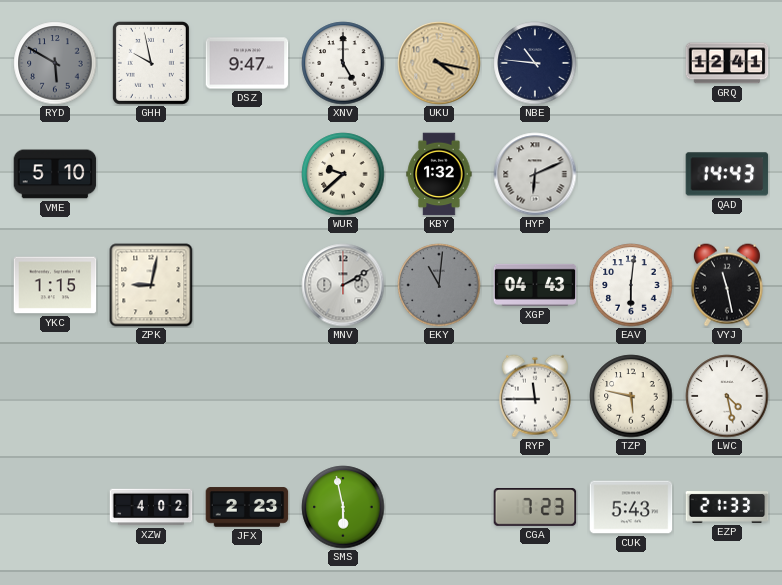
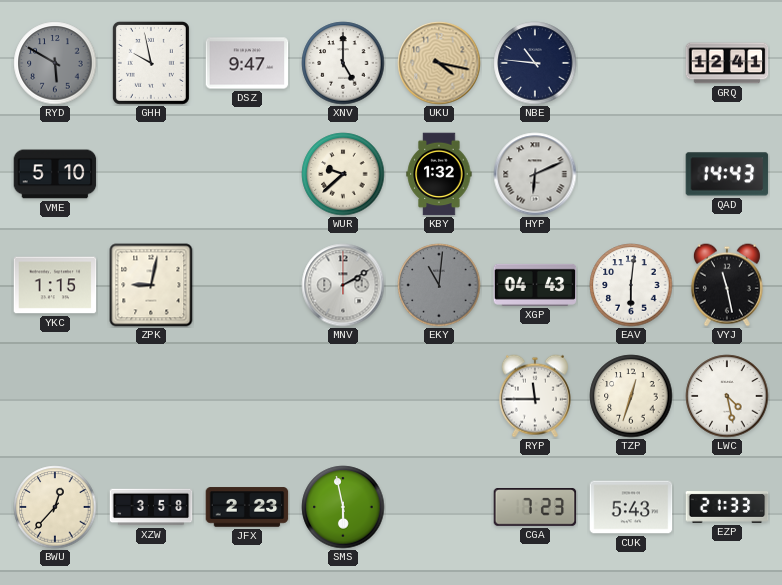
TZP: 5:47 -> 12:33 (631, 396)
BWU: none -> 12:37 (55, 507)
XZW: 4:02 -> 3:58 (151, 507)
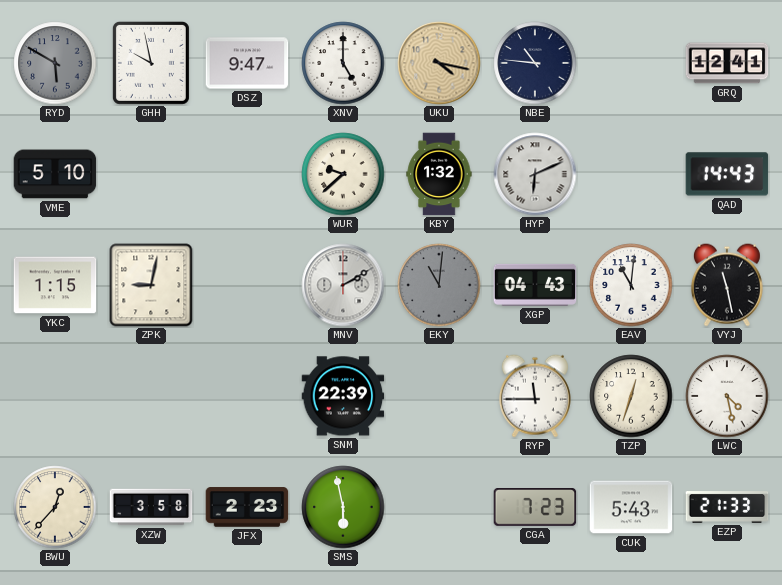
EAV: 6:01 -> 11:01 (631, 285)
SNM: none -> 22:39 (343, 396)
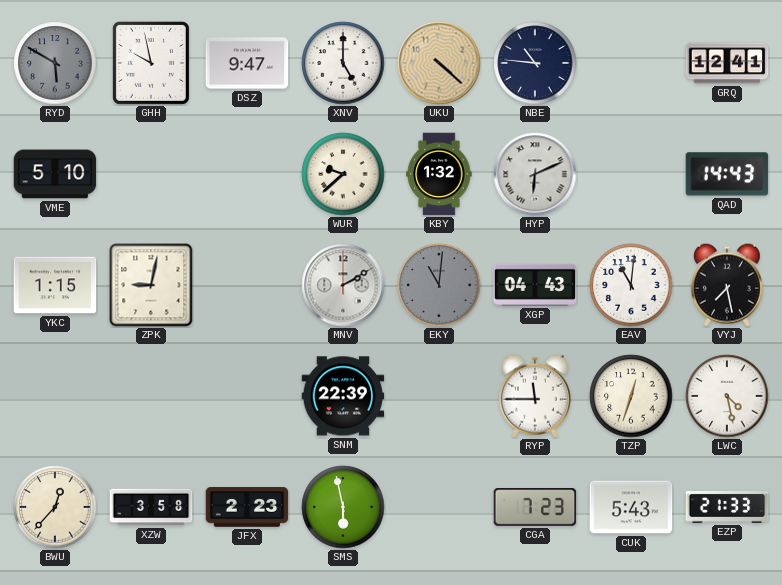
UKU: 4:17 -> 4:22 (439, 63)
VYJ: 11:28 -> 7:28 (727, 285)
